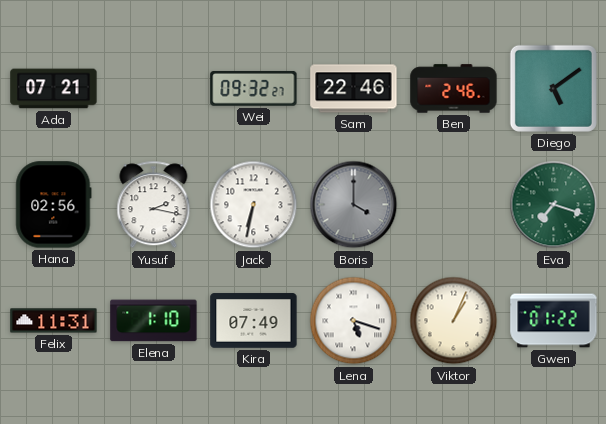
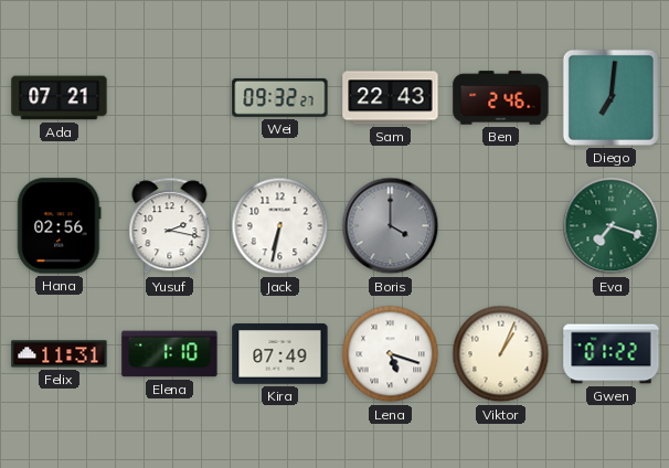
Sam: 22:46 -> 22:43 (391, 98)
Diego: 5:09 -> 7:01 (610, 97)
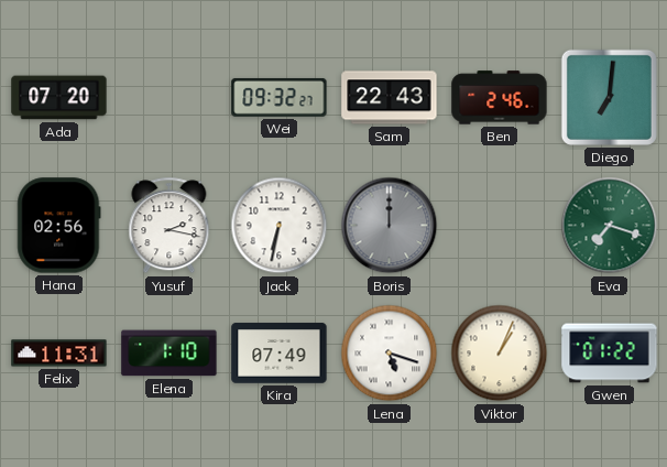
Ada: 07:21 -> 07:20 (59, 98)
Boris: 4:00 -> 12:00 (390, 226)
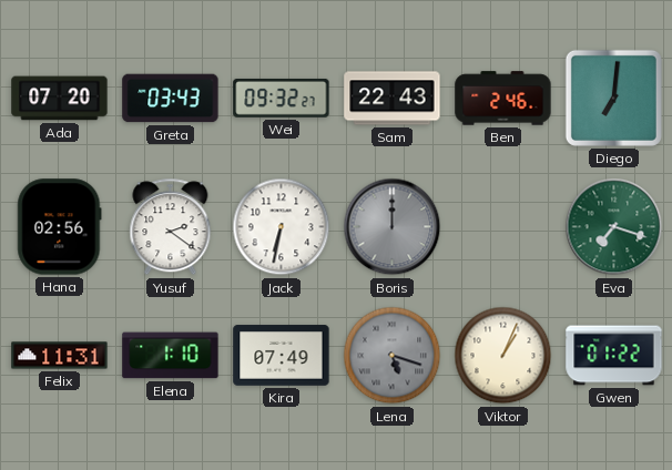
Greta: none -> 03:43 (171, 99)
Yusuf: 2:17 -> 2:21 (171, 227)
Lena dial: white -> grey (393, 356)
